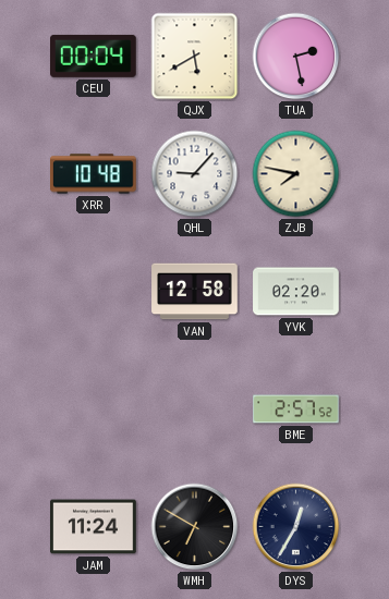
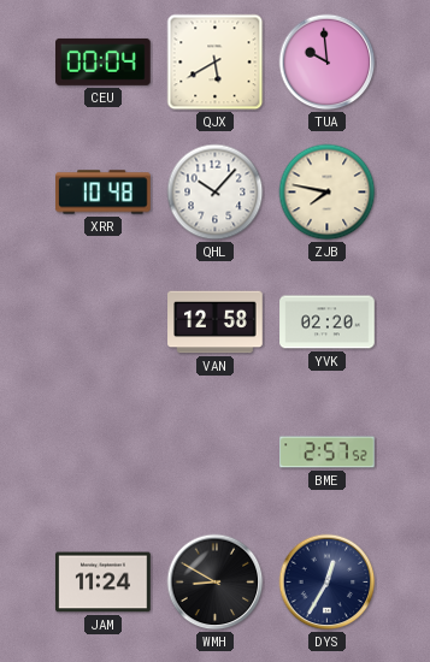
TUA: 2:28 -> 9:59 (328, 63)
QHL: 9:07 -> 10:07 (216, 193)
WMH: 6:50 -> 8:50 (216, 583)
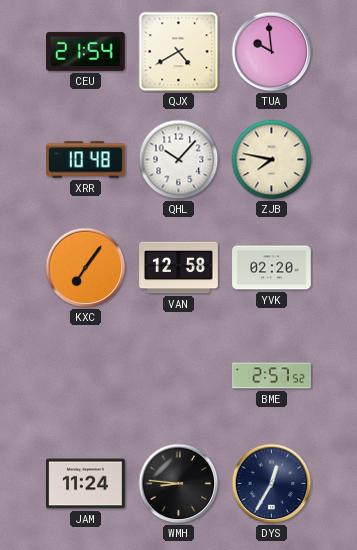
CEU: 00:04 -> 21:54 (86, 51)
QJX: 5:40 -> 4:40 (179, 52)
KXC: none -> 7:06 (86, 268)
WMH: 8:50 -> 8:46 (179, 484)
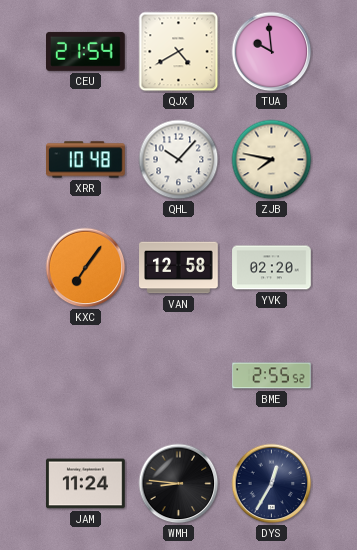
BME: 2:57 -> 2:55 (272, 376)
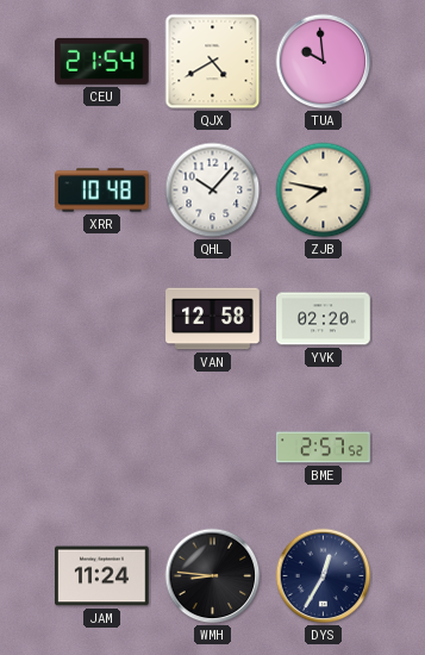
KXC: 7:06 -> none (86, 268)
BME: 2:55 -> 2:57 (324, 448)
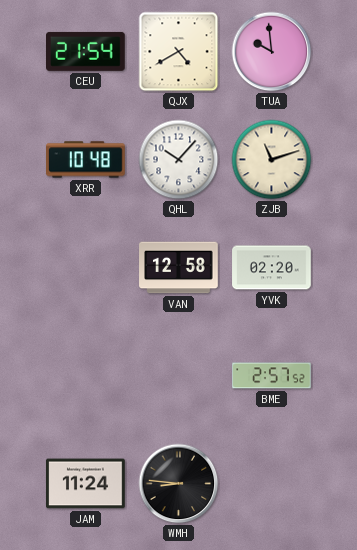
ZJB: 7:47 -> 11:12 (272, 160)
DYS: 12:35 -> none (324, 576)
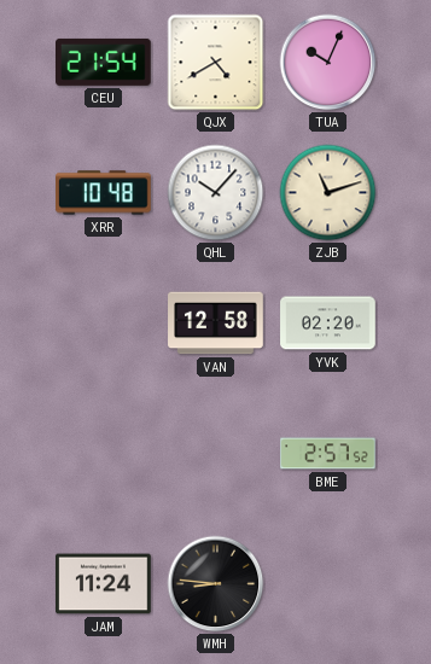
TUA: 9:59 -> 10:04 (328, 63)
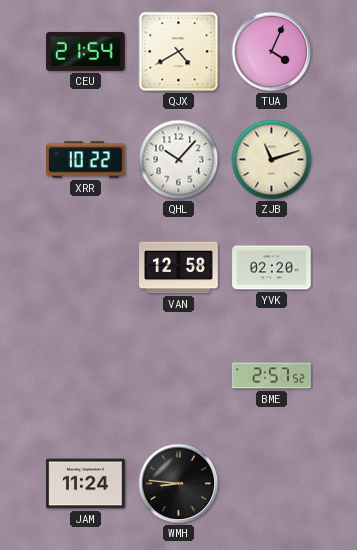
TUA: 10:04 -> 4:04 (272, 52)
XRR: 10:48 -> 10:22 (86, 160)
